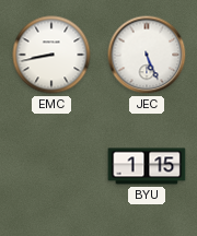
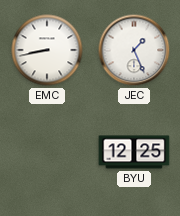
JEC: 5:26 -> 1:26 (134, 50)
BYU: 1:15 -> 12:25 (134, 152)
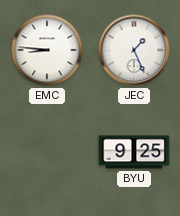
EMC: 8:43 -> 8:46 (47, 50)
BYU: 12:25 -> 9:25 (134, 152)
